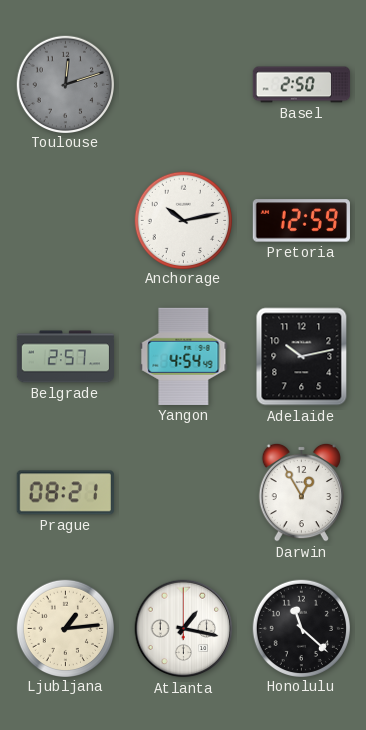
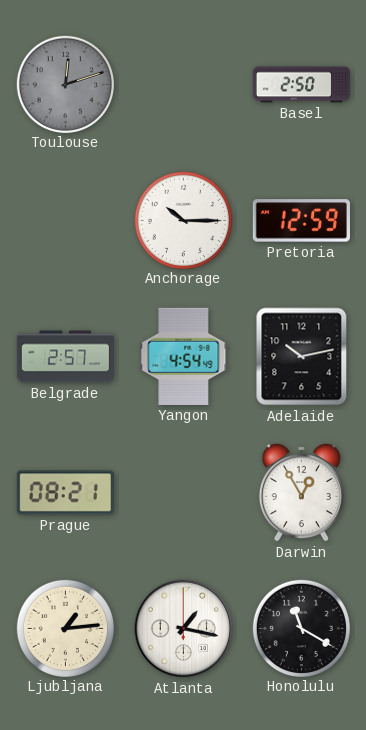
Anchorage: 10:13 -> 10:15 (183, 220)
Honolulu: 11:22 -> 11:20 (301, 628)
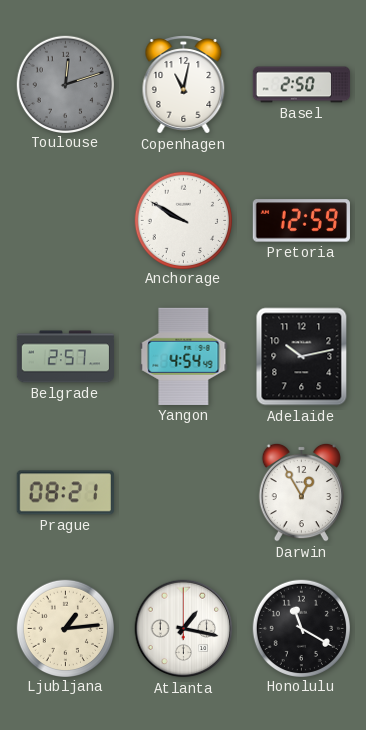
Copenhagen: none -> 11:02 (184, 85)
Anchorage: 10:15 -> 9:50 (183, 220)
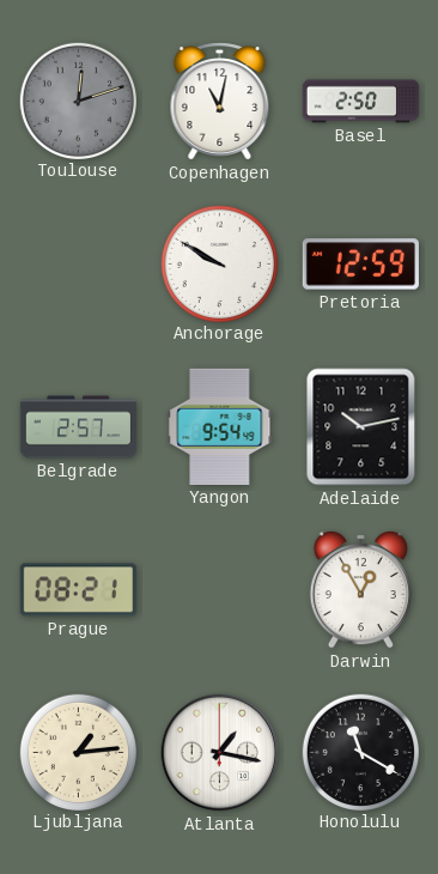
Yangon: 4:54 -> 9:54 (220, 426)
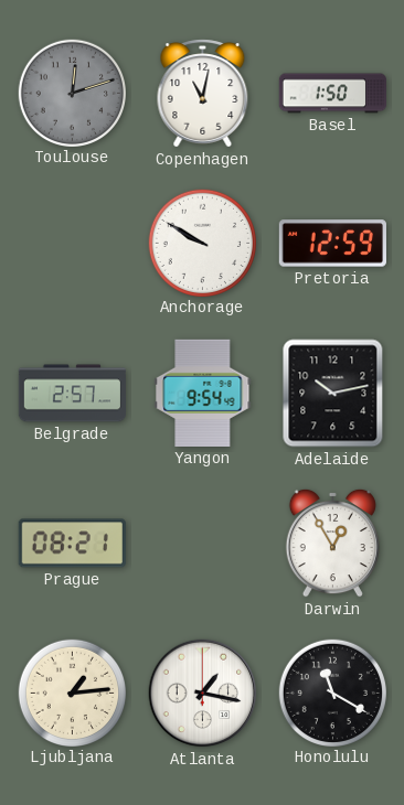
Basel: 2:50 -> 1:50 (332, 94)
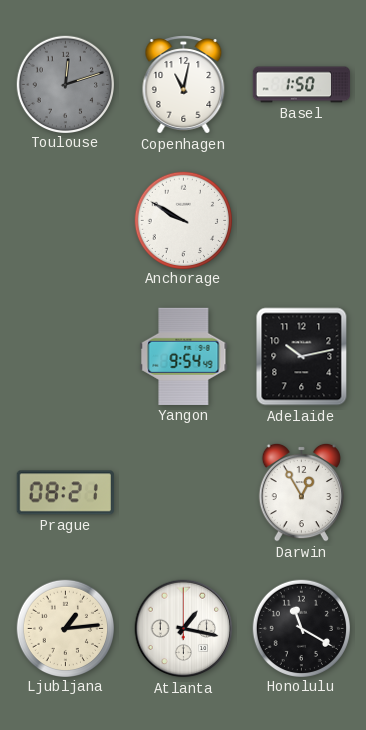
Pretoria: 12:59 -> none (332, 244)
Belgrade: 2:57 -> none (72, 394)
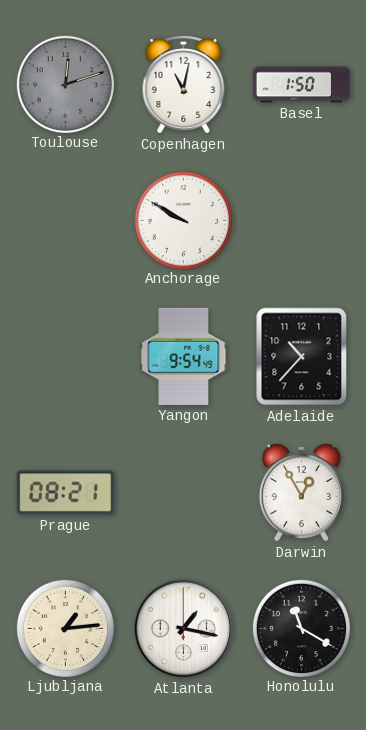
Adelaide: 10:13 -> 10:37 (302, 357)
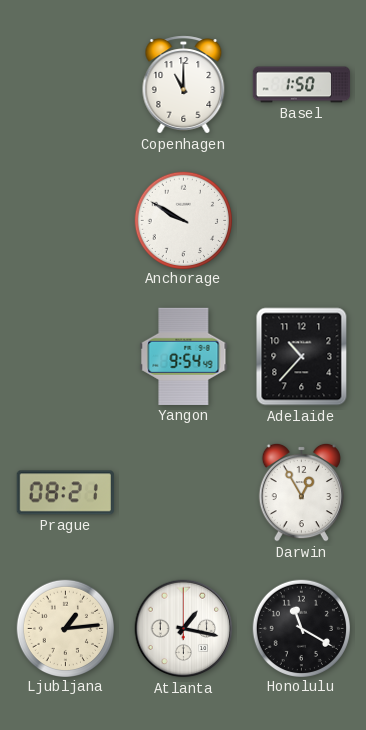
Toulouse: 12:12 -> none (65, 84)
Copenhagen: 11:02 -> 11:00 (184, 85)
